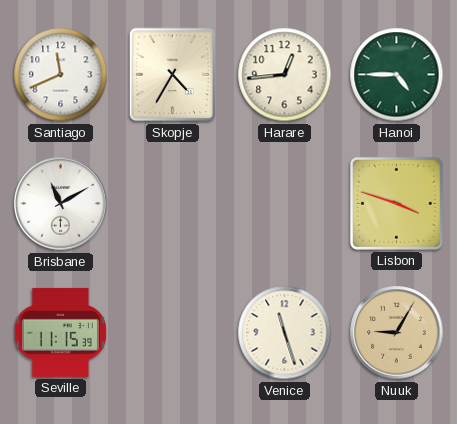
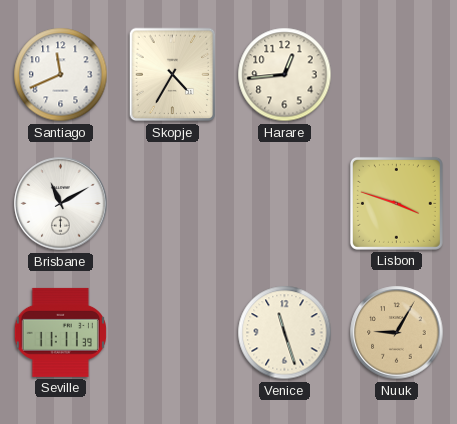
Hanoi: 4:45 -> none (397, 75)
Seville: 11:15 -> 11:11 (60, 332)
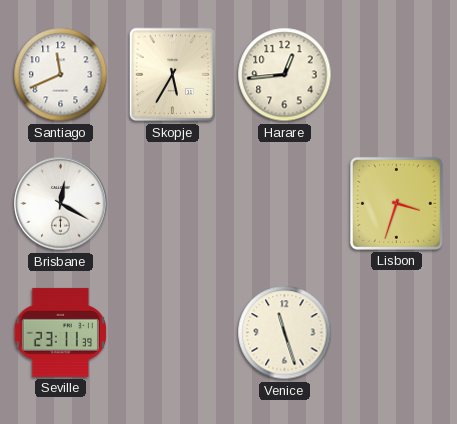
Skopje: 4:35 -> 5:35 (173, 75)
Brisbane: 11:10 -> 12:20 (61, 204)
Lisbon: 3:48 -> 3:33 (396, 203)
Seville: 11:11 -> 23:11 (60, 332)
Nuuk: 9:05 -> none (397, 333)
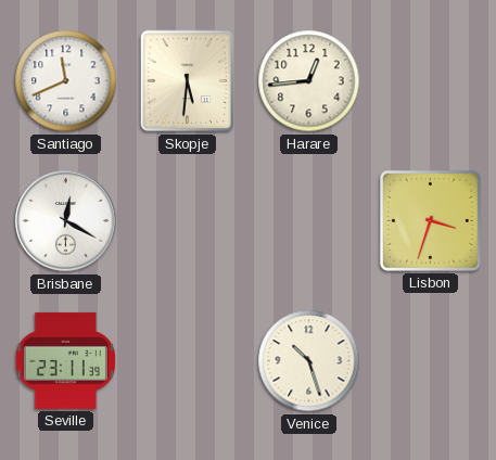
Skopje: 5:35 -> 5:31 (188, 81)
Venice: 11:27 -> 10:27 (309, 361)
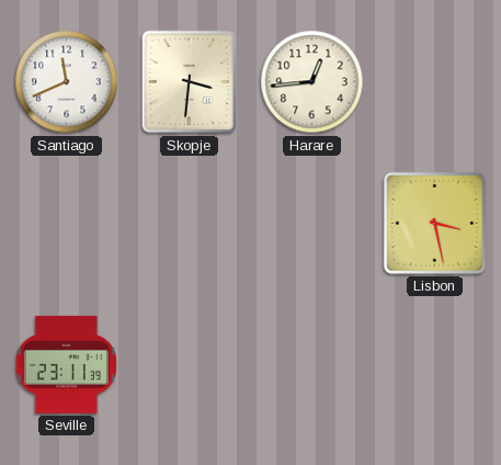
Skopje: 5:31 -> 3:31 (190, 82)
Brisbane: 12:20 -> none (66, 221)
Lisbon: 3:33 -> 3:28 (434, 223)
Venice: 10:27 -> none (309, 361)
